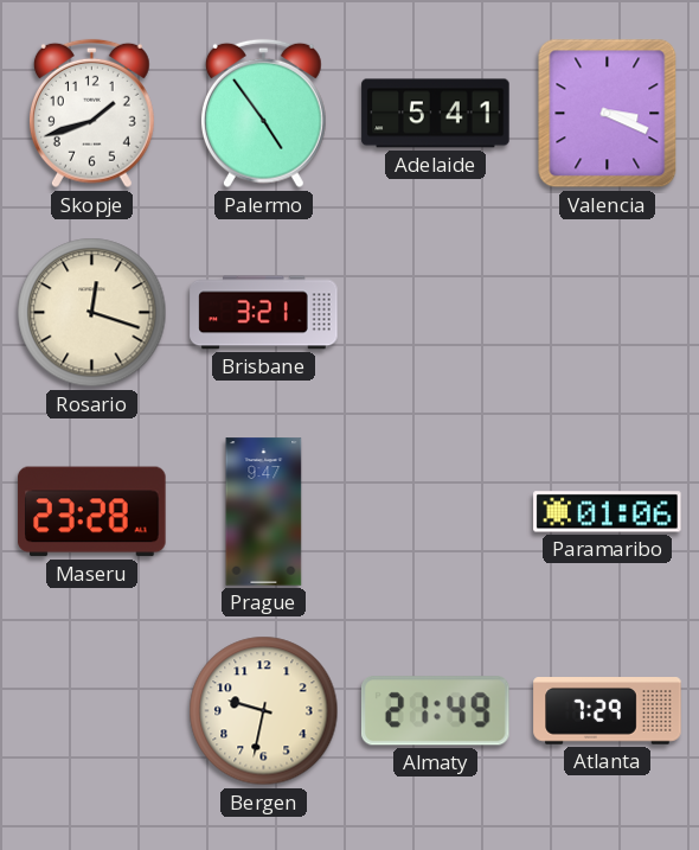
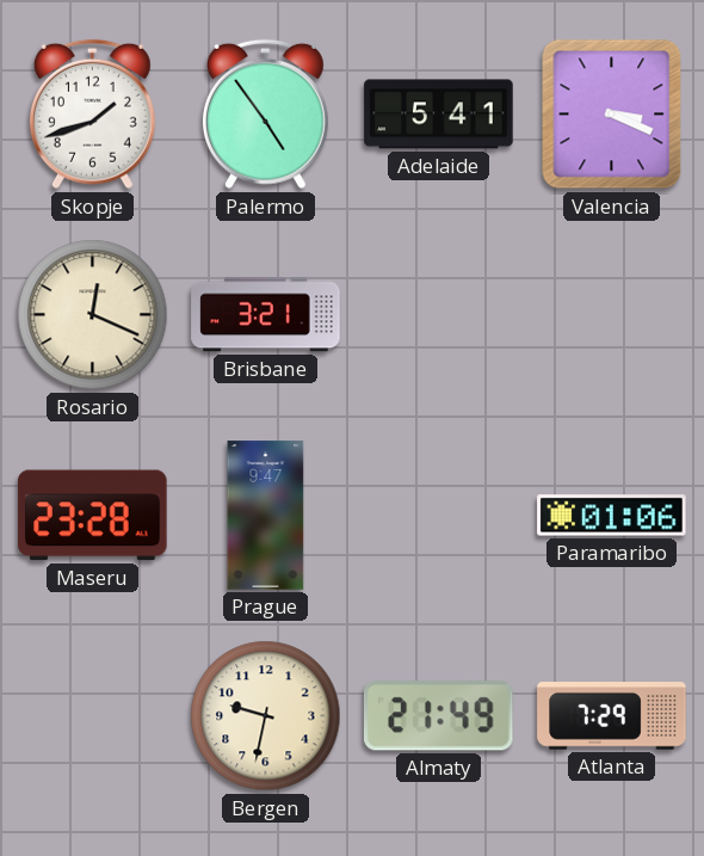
Rosario: 12:18 -> 12:19 (93, 315)
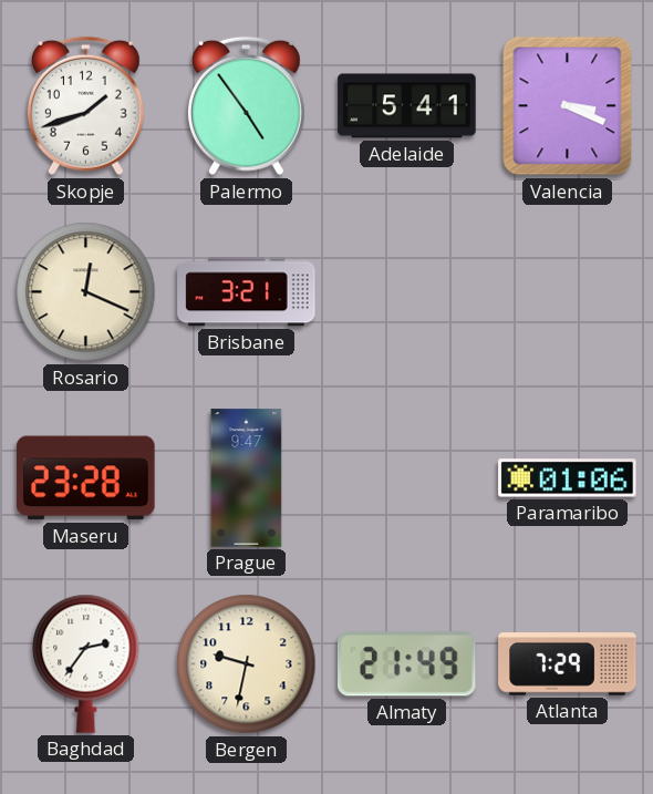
Baghdad: none -> 2:36 (86, 663)
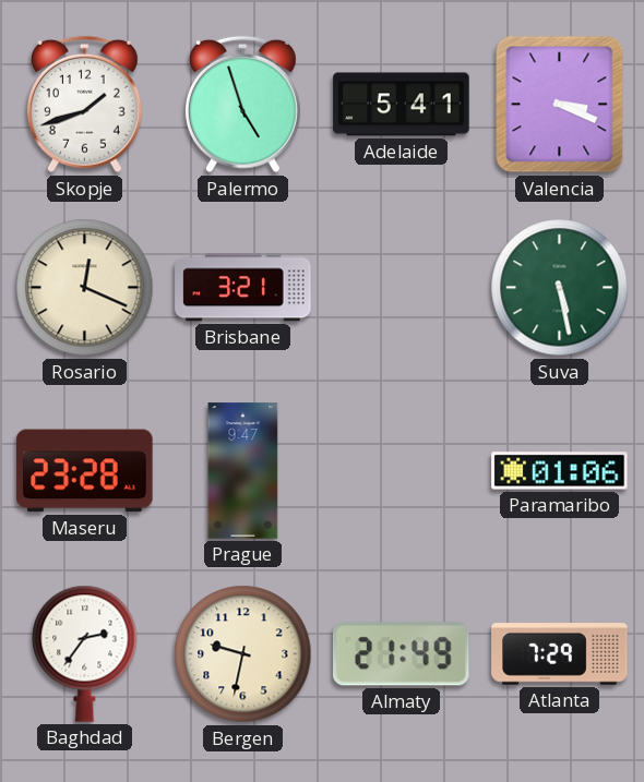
Palermo: 4:54 -> 4:57 (242, 105)
Suva: none -> 5:28 (560, 288)
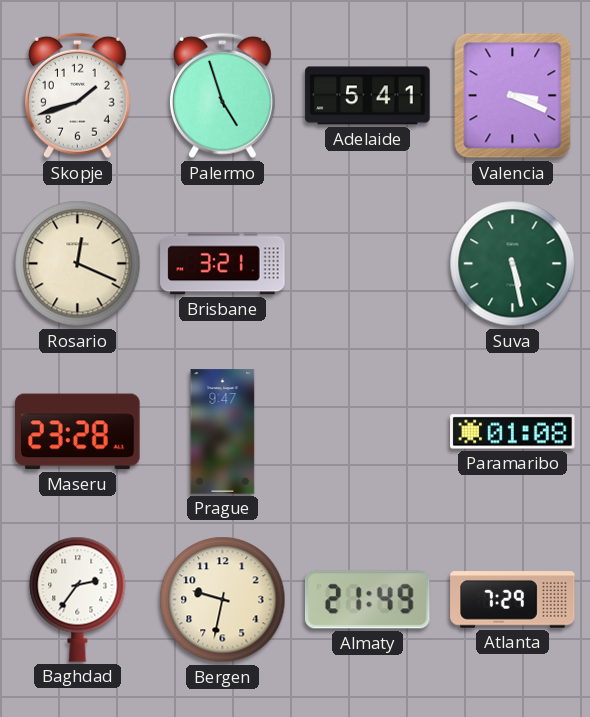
Paramaribo: 01:06 -> 01:08 (513, 432)
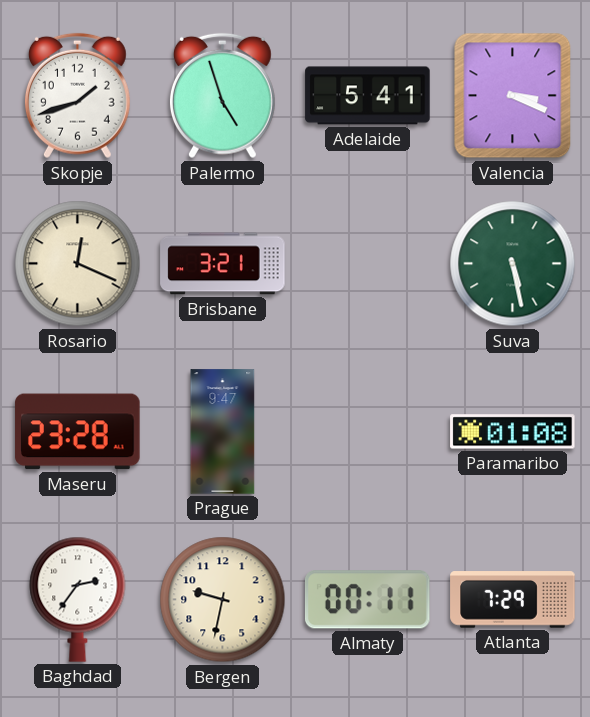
Almaty: 21:49 -> 00:11 (367, 600)
